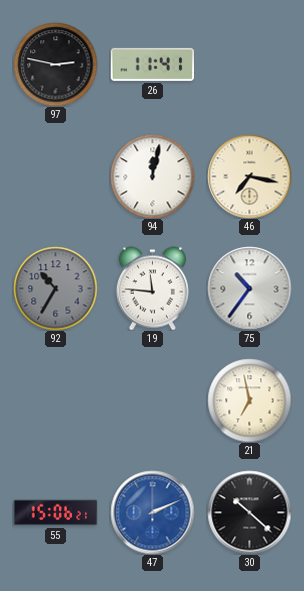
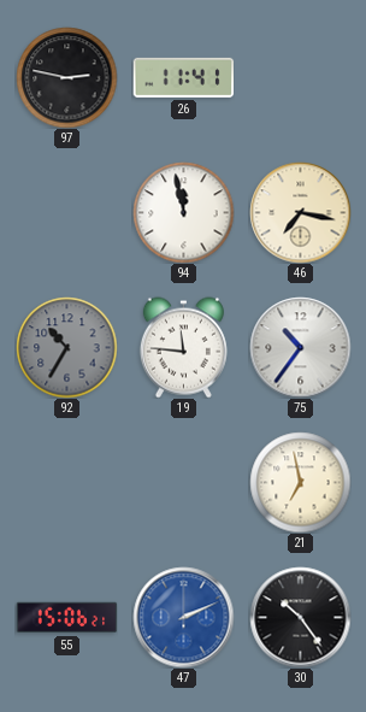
94: 12:02 -> 11:58 (183, 212)
30: 10:22 -> 10:24 (300, 617)
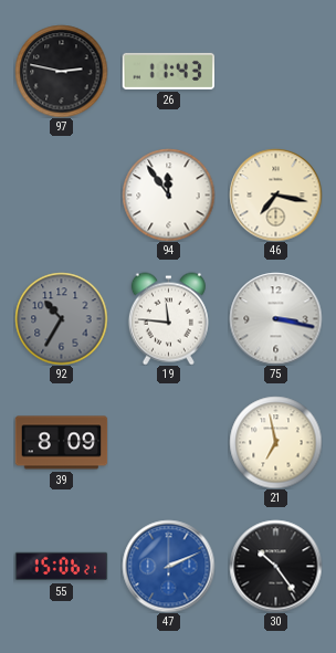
26: 11:41 -> 11:43 (168, 71)
94: 11:58 -> 11:54 (168, 194)
75: 10:36 -> 3:17 (275, 318)
39: none -> 8:09 (61, 443)
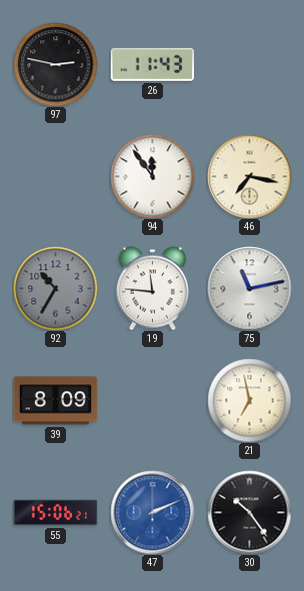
75: 3:17 -> 11:13 (249, 288)
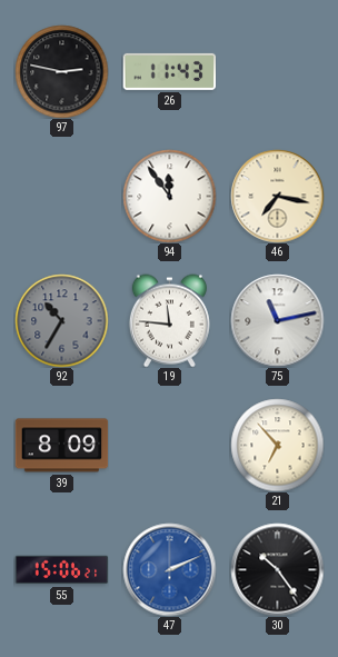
21: 6:58 -> 6:53 (277, 445)
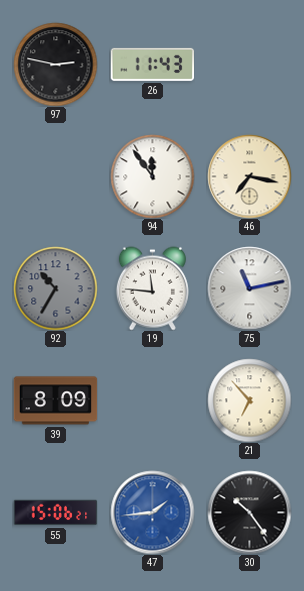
47: 2:11 -> 1:44 (152, 512)
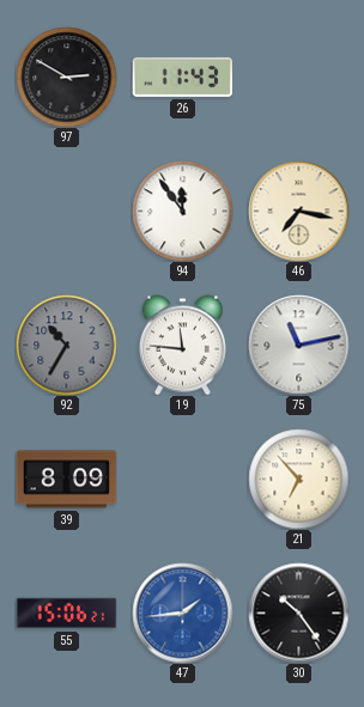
97: 2:47 -> 2:50 (66, 77)
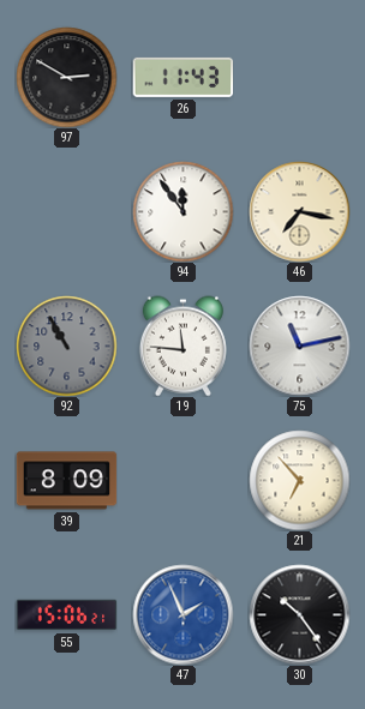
92: 10:35 -> 10:55 (66, 346)
47: 1:44 -> 1:56 (182, 614)
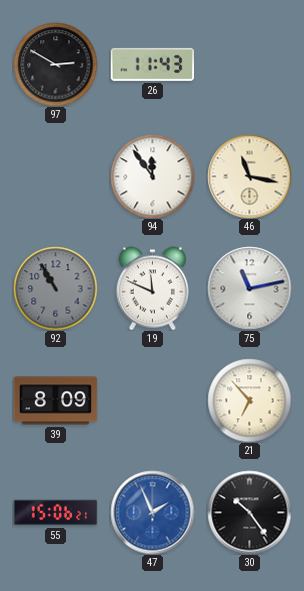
46: 7:17 -> 11:17 (249, 176)
19: 11:46 -> 11:49 (152, 288)
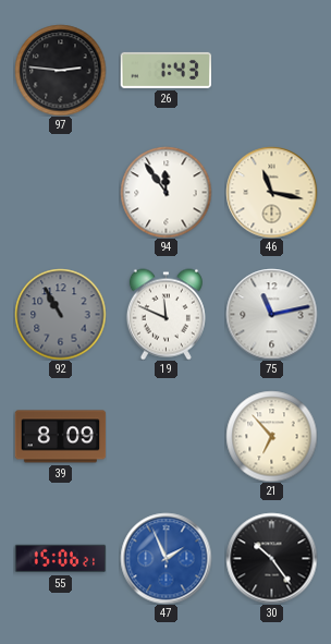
97: 2:50 -> 2:46 (60, 70)
26: 11:43 -> 1:43 (165, 70)
